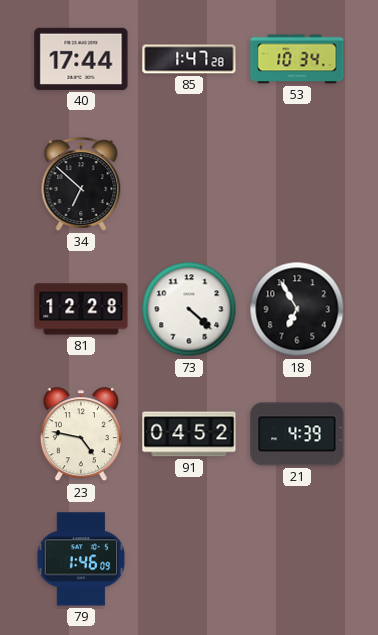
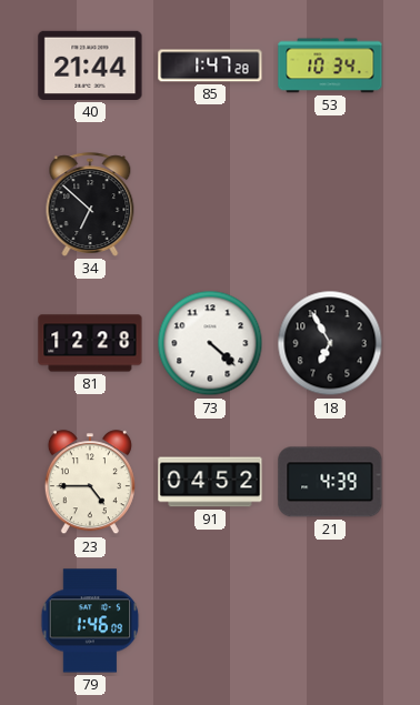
40: 17:44 -> 21:44 (90, 66)
23: 4:47 -> 4:45 (90, 483)
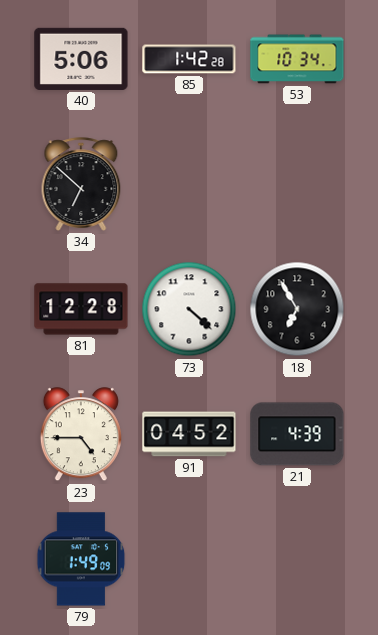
40: 21:44 -> 5:06 (81, 59)
85: 1:47 -> 1:42 (189, 59)
79: 1:46 -> 1:49 (81, 559)
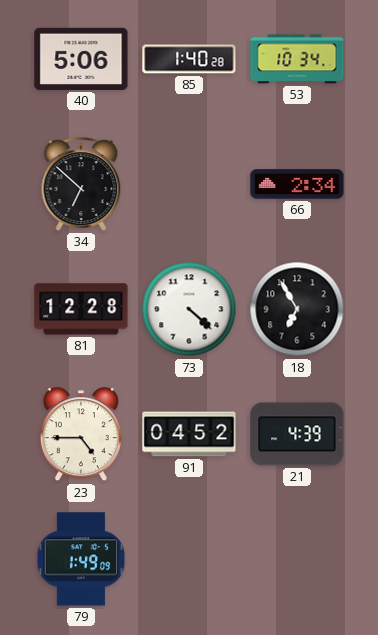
85: 1:42 -> 1:40 (189, 59)
66: none -> 2:34 (297, 184)
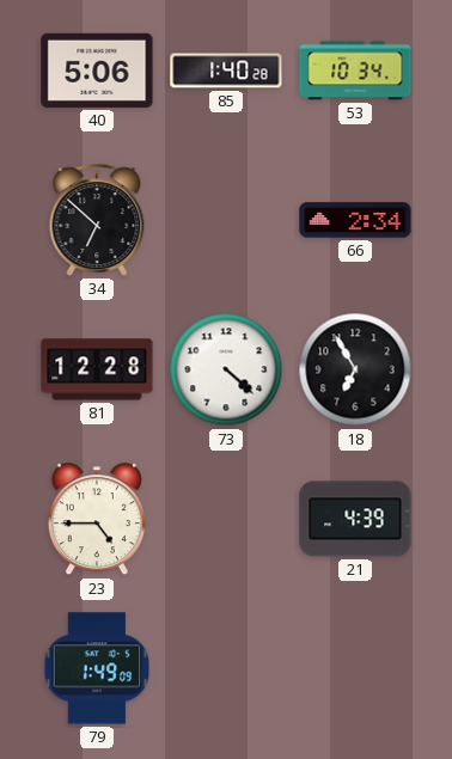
91: 04:52 -> none (189, 434)
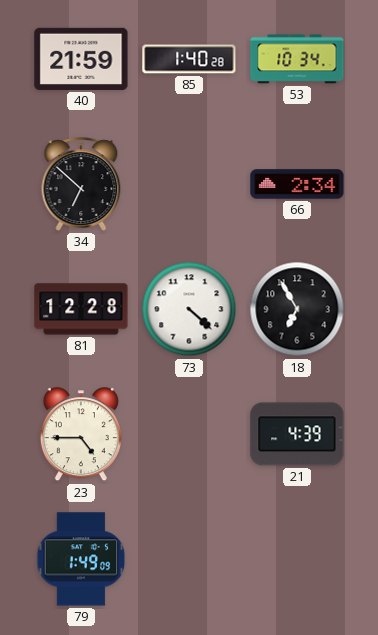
40: 5:06 -> 21:59 (81, 59)
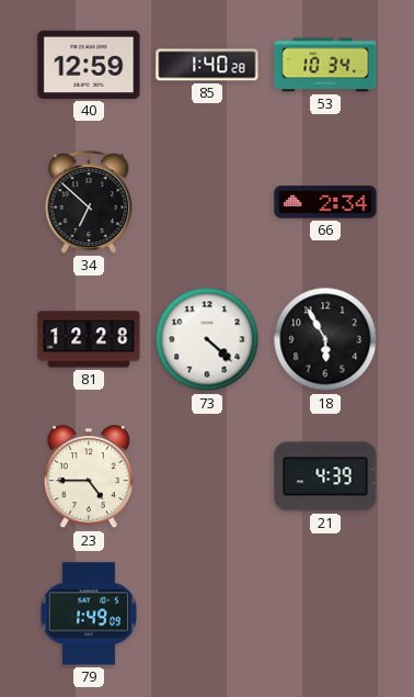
40: 21:59 -> 12:59 (89, 65)
18: 6:55 -> 5:55 (325, 339)
